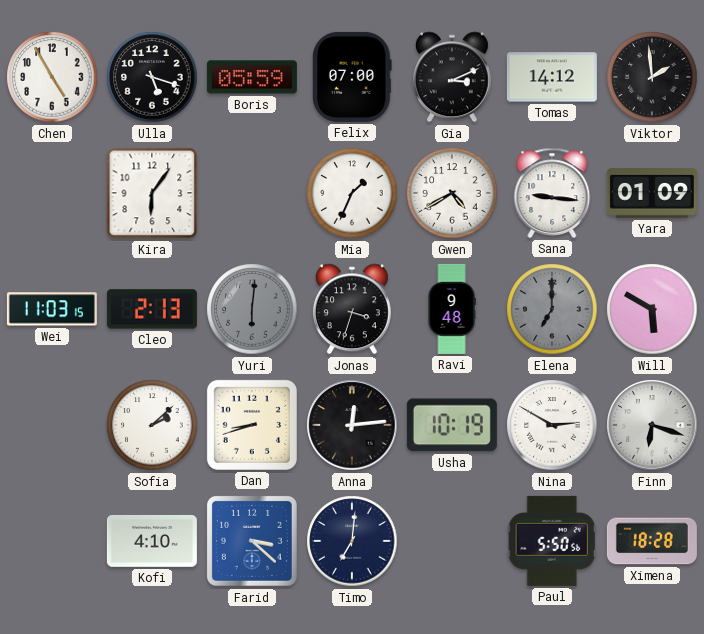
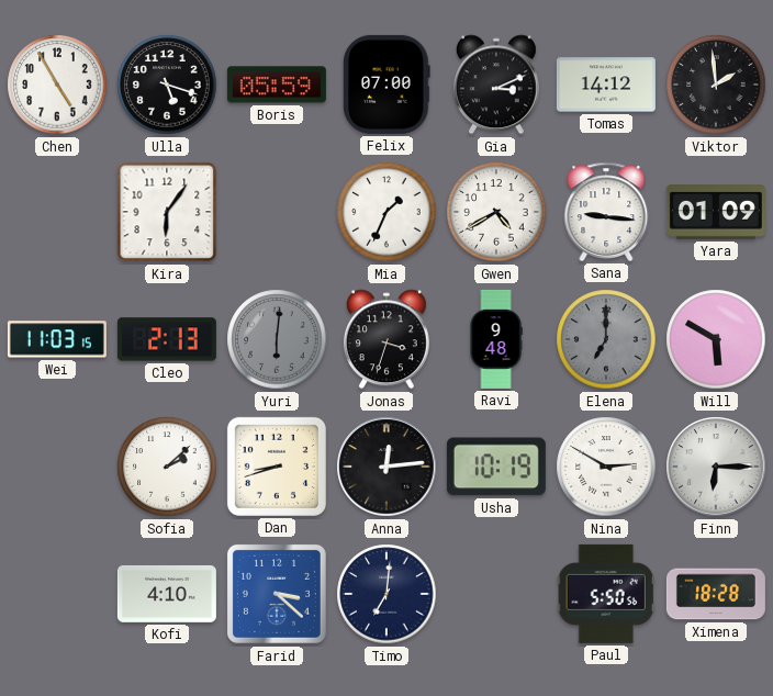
Finn: 6:18 -> 6:15 (716, 467)
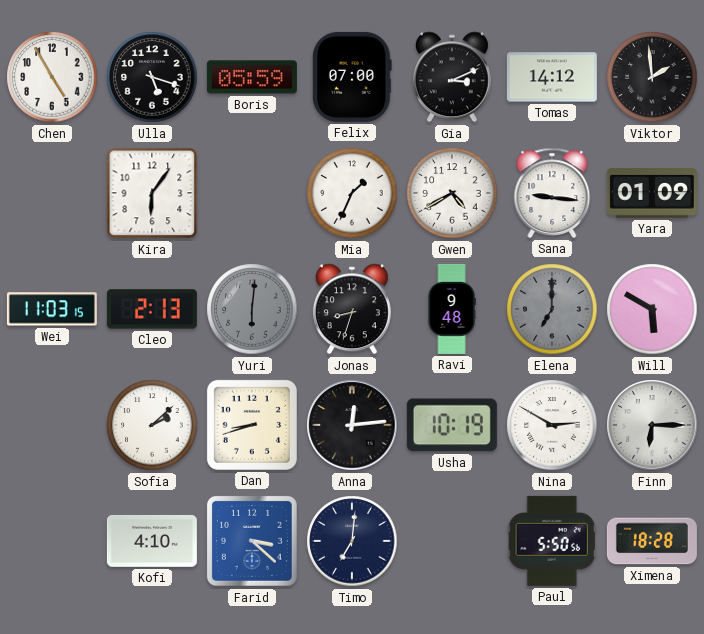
Jonas: 3:33 -> 8:33 (352, 309)
